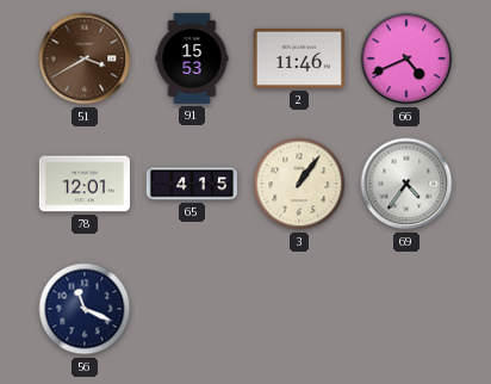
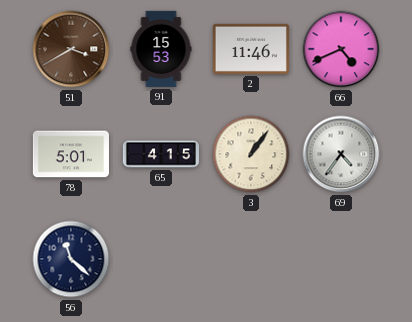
78: 12:01 -> 5:01 (71, 154)
56: 11:19 -> 11:22 (71, 259)
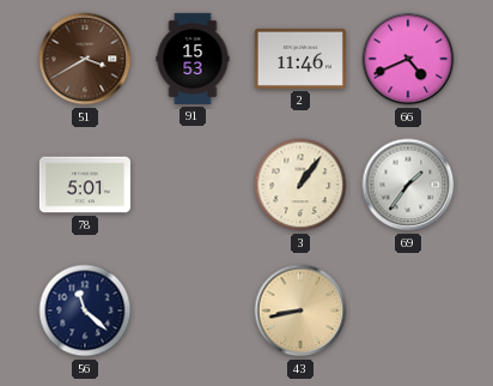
65: 4:15 -> none (161, 154)
69: 4:36 -> 1:36 (408, 185)
43: none -> 8:43 (300, 310)
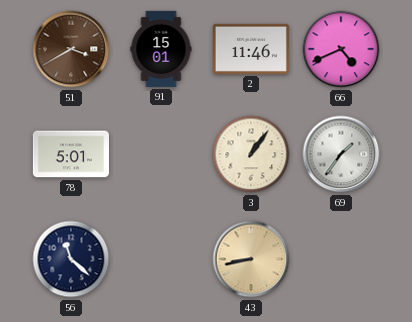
91: 15:53 -> 15:01 (161, 49)
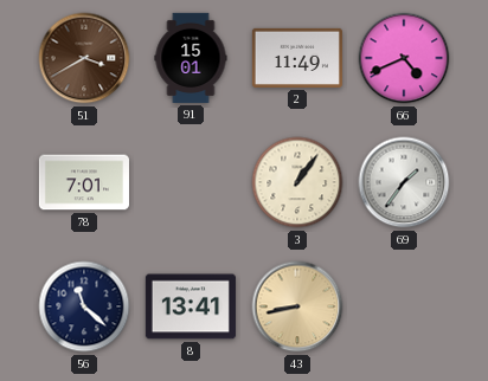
2: 11:46 -> 11:49 (297, 58)
78: 5:01 -> 7:01 (84, 182)
8: none -> 13:41 (191, 306)
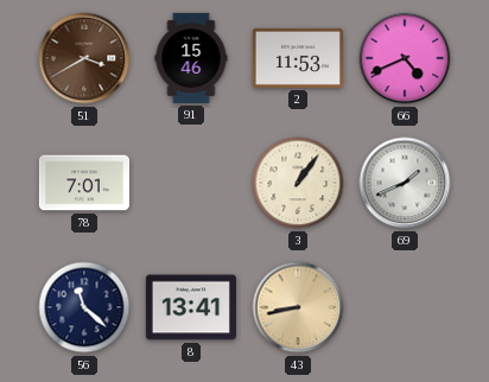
91: 15:01 -> 15:46 (191, 58)
2: 11:49 -> 11:53 (298, 58)
69: 1:36 -> 1:41 (405, 183)
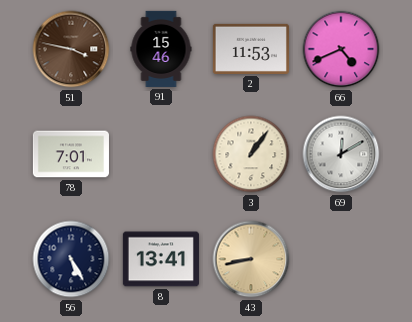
51: 3:40 -> 3:47 (71, 49)
69: 1:41 -> 12:10 (341, 154)
56: 11:22 -> 5:25 (71, 259)
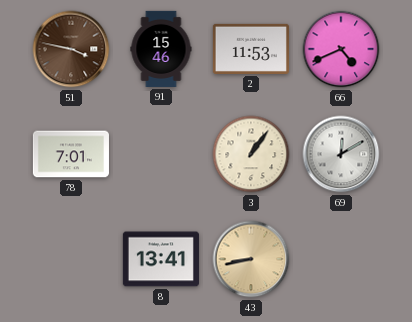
56: 5:25 -> none (71, 259)
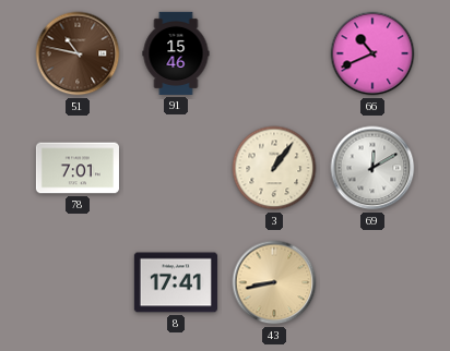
51: 3:47 -> 10:47 (78, 53)
2: 11:53 -> none (251, 49)
66: 4:41 -> 10:41 (372, 53)
8: 13:41 -> 17:41 (176, 282)
